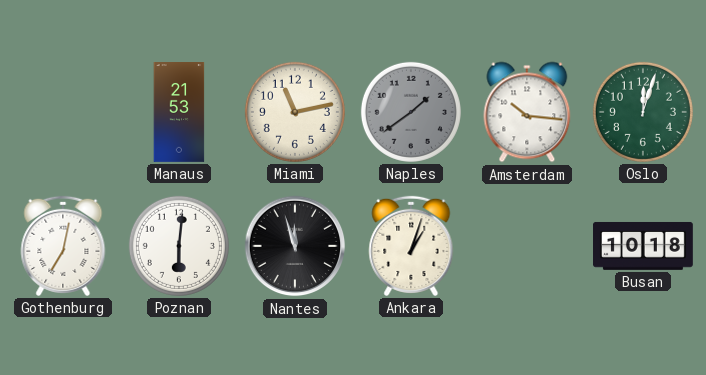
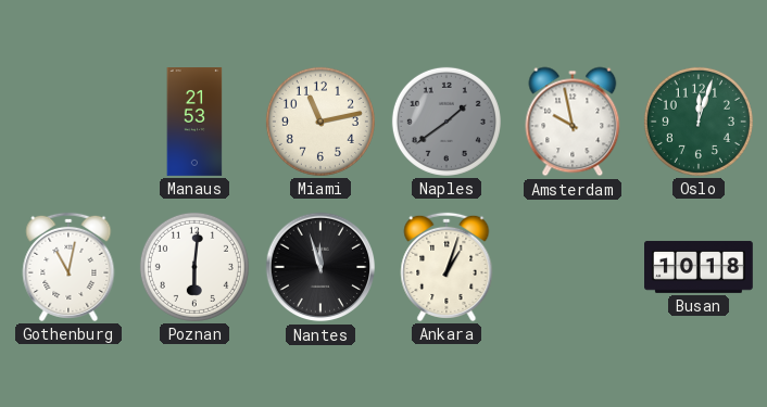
Amsterdam: 10:16 -> 9:58 (573, 122)
Gothenburg: 7:02 -> 11:02 (68, 267)
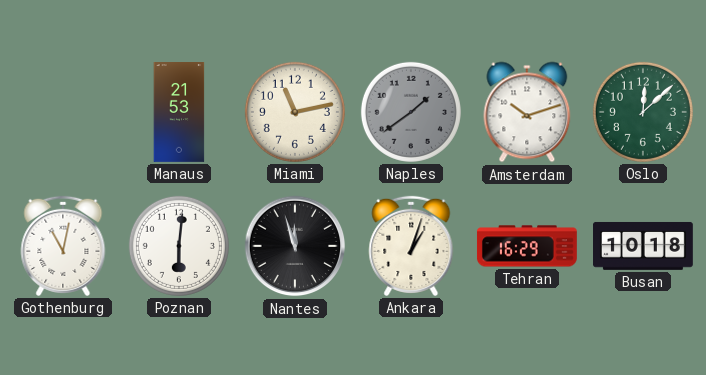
Amsterdam: 9:58 -> 10:12 (527, 112)
Oslo: 12:03 -> 12:08 (643, 112)
Tehran: none -> 16:29 (527, 246)
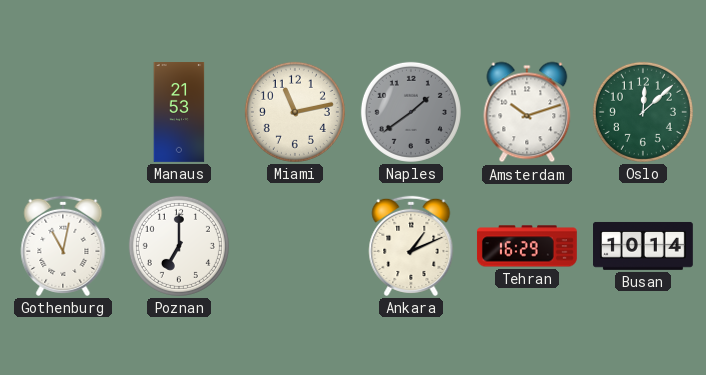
Poznan: 6:01 -> 7:00 (179, 246)
Nantes: 11:57 -> none (295, 246)
Ankara: 1:03 -> 1:11 (411, 246)
Busan: 10:18 -> 10:14 (644, 246)
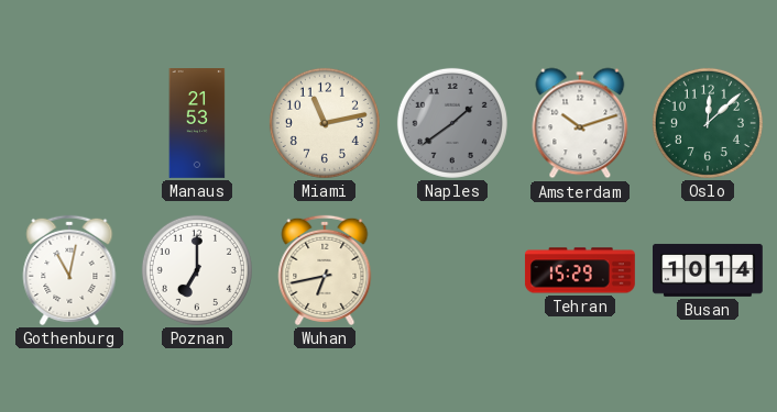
Wuhan: none -> 6:43 (325, 270)
Ankara: 1:11 -> none (411, 246)
Tehran: 16:29 -> 15:29 (580, 270)
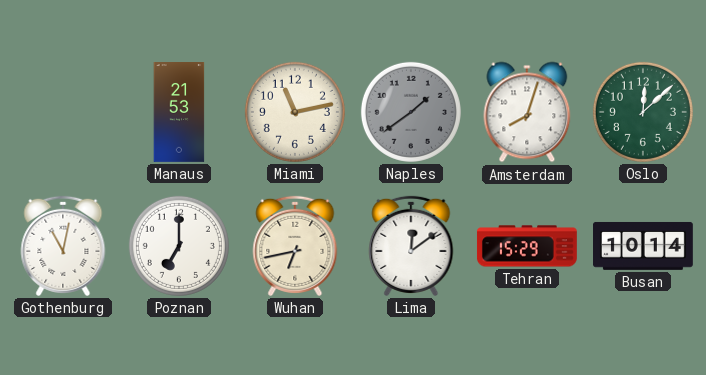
Amsterdam: 10:12 -> 8:03 (527, 112)
Lima: none -> 12:09 (411, 246)
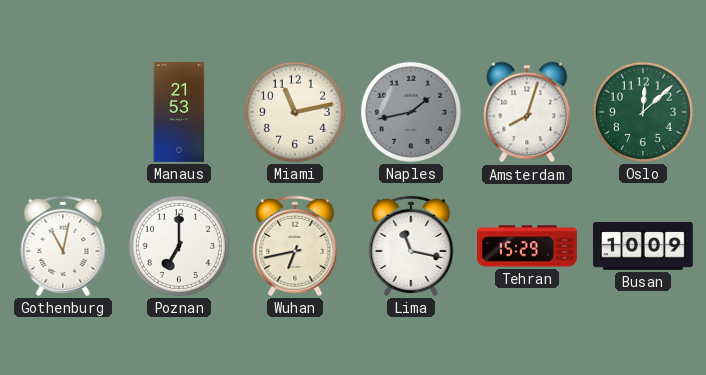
Naples: 1:39 -> 1:43 (411, 112)
Lima: 12:09 -> 11:17 (411, 246)
Busan: 10:14 -> 10:09 (644, 246)
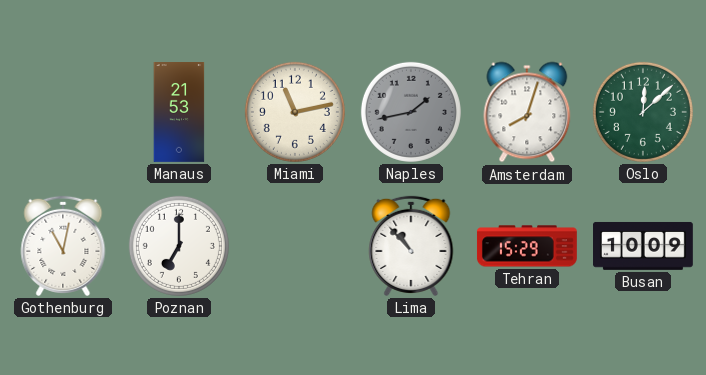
Wuhan: 6:43 -> none (295, 246)
Lima: 11:17 -> 10:53 (411, 246)
